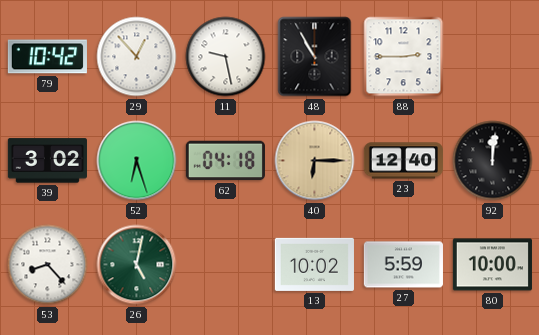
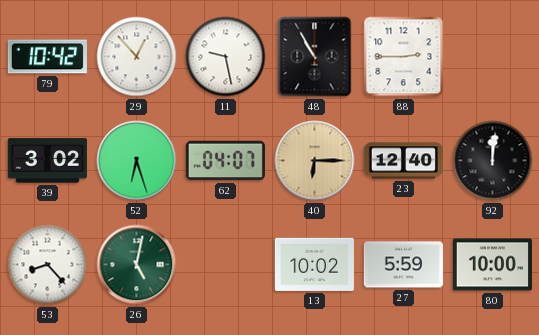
62: 04:18 -> 04:07 (225, 161)
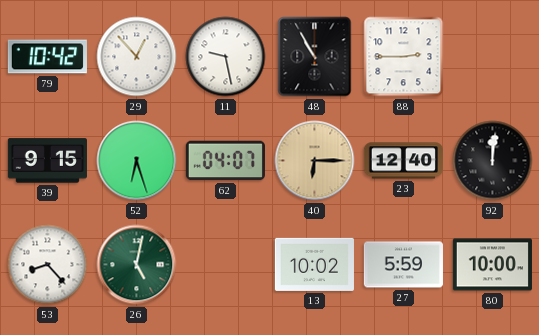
39: 3:02 -> 9:15 (47, 161)
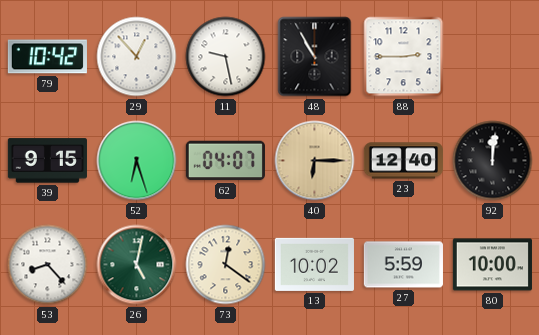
73: none -> 12:21 (226, 265)
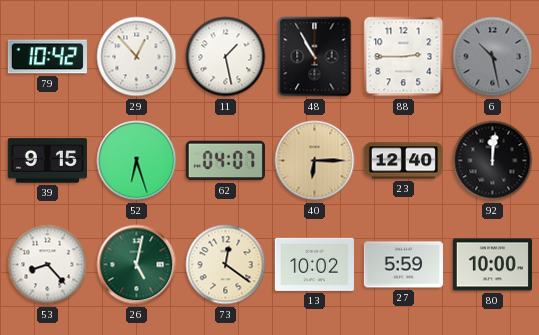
11: 9:28 -> 1:28 (226, 57)
6: none -> 10:28 (493, 57)
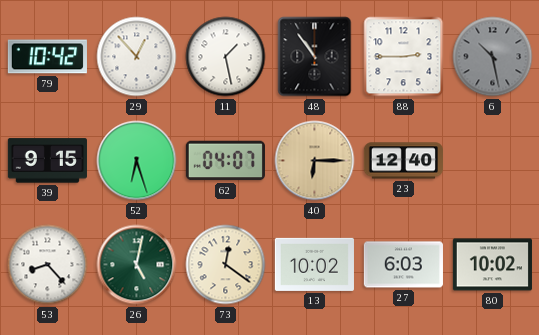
48: 10:55 -> 10:54 (315, 57)
92: 12:01 -> none (493, 161)
27: 5:59 -> 6:03 (403, 265)
80: 10:00 -> 10:02 (492, 265)
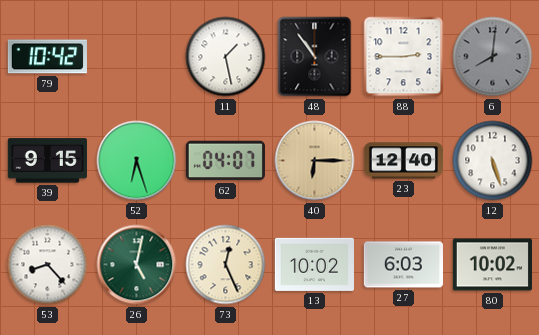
29: 12:53 -> none (137, 57)
6: 10:28 -> 8:01 (493, 57)
12: none -> 5:27 (493, 161)
73: 12:21 -> 12:26 (226, 265)
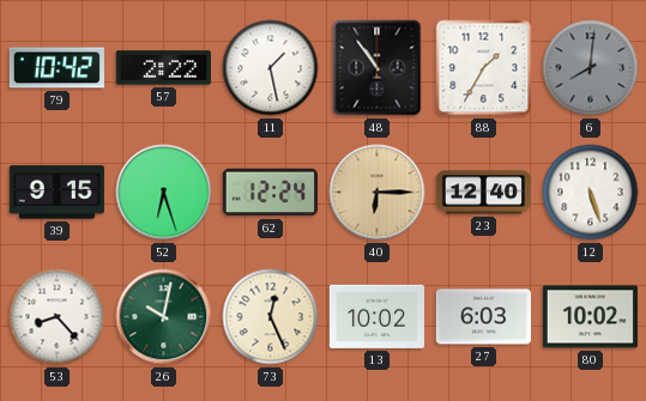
57: none -> 2:22 (163, 68)
88: 2:45 -> 1:35 (484, 68)
62: 04:07 -> 12:24 (270, 193)
26: 5:02 -> 10:02 (164, 317)
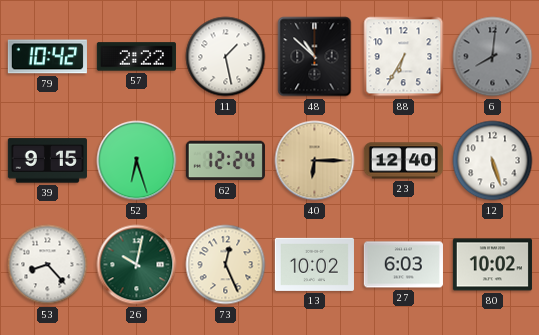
48: 10:54 -> 10:52 (315, 57)
88: 1:35 -> 6:35 (404, 57)
